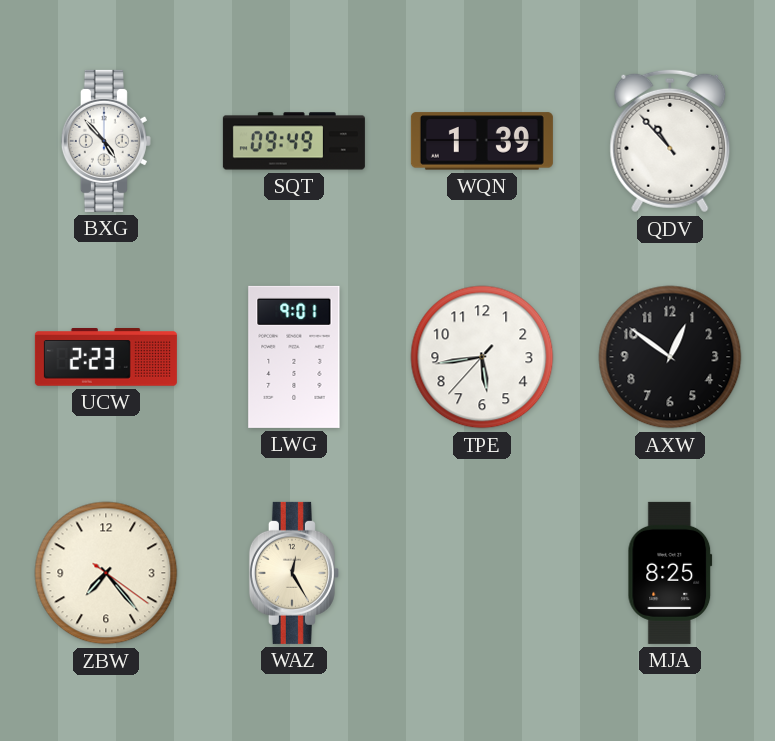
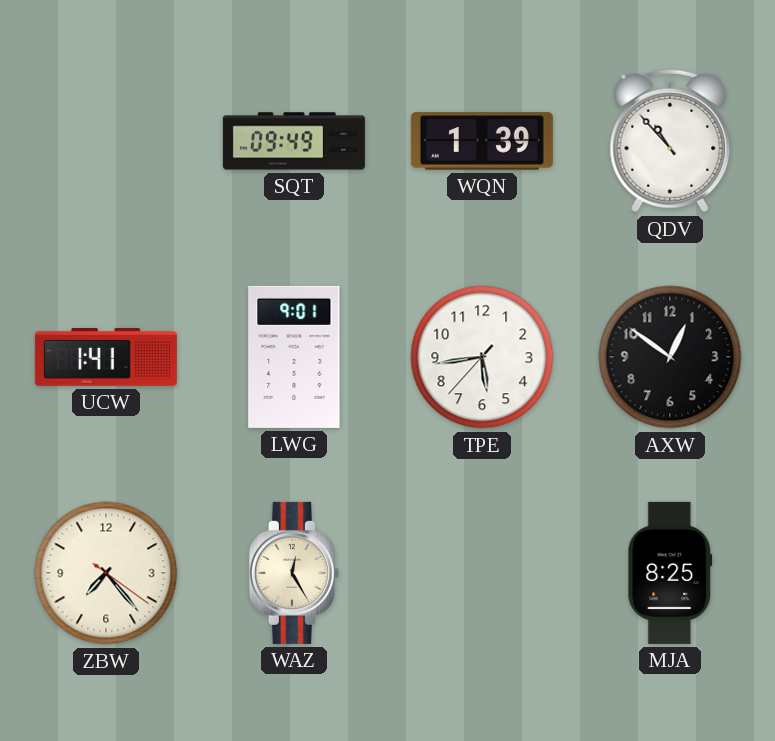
BXG: 4:53 -> none (106, 141)
UCW: 2:23 -> 1:41 (106, 358)
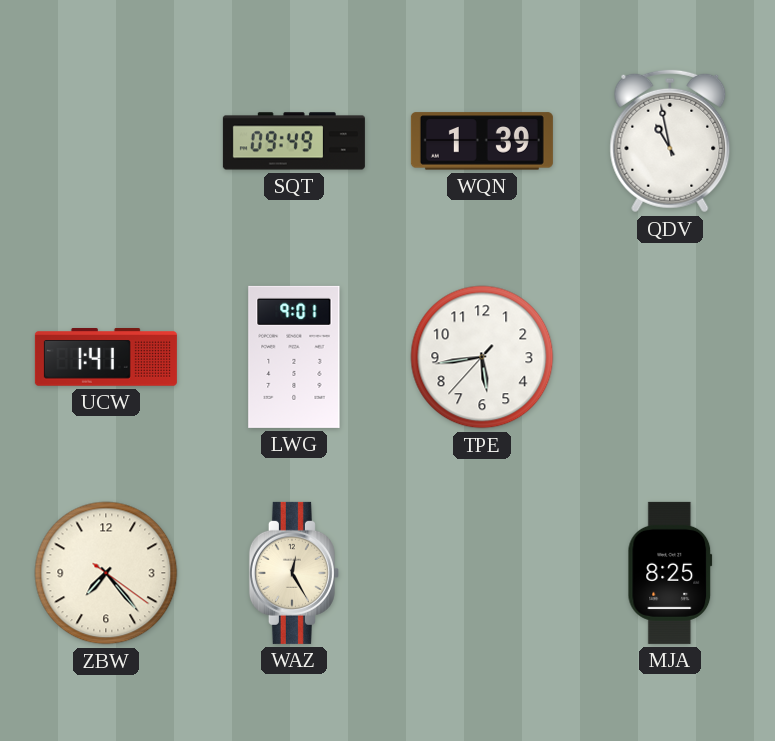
QDV: 10:53 -> 10:58 (670, 141)
AXW: 12:51 -> none (670, 357)
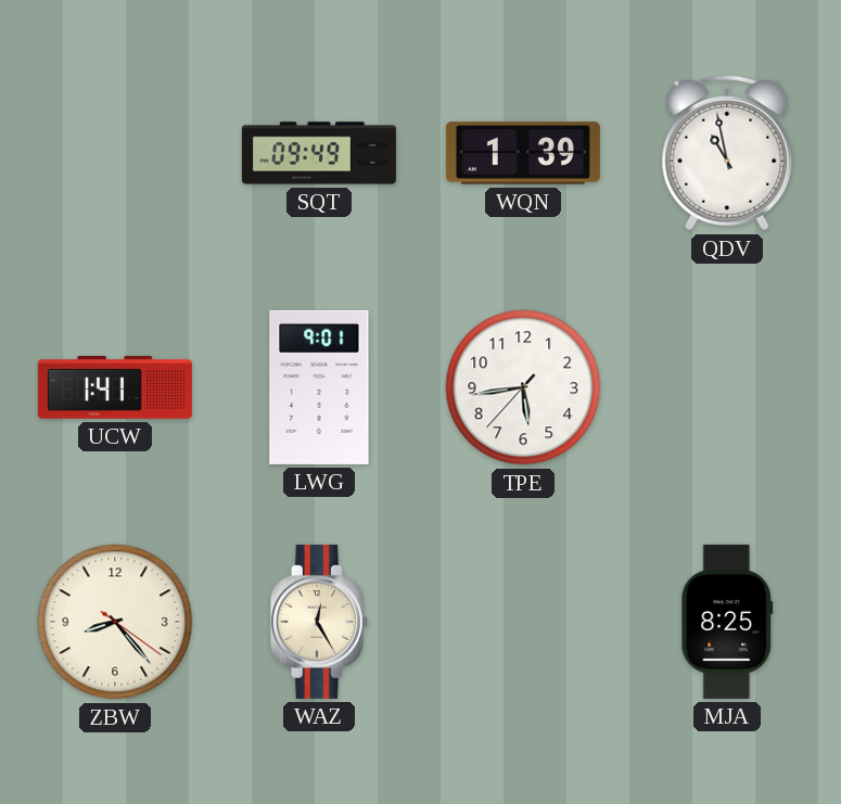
ZBW: 7:23 -> 8:23 (115, 622)
